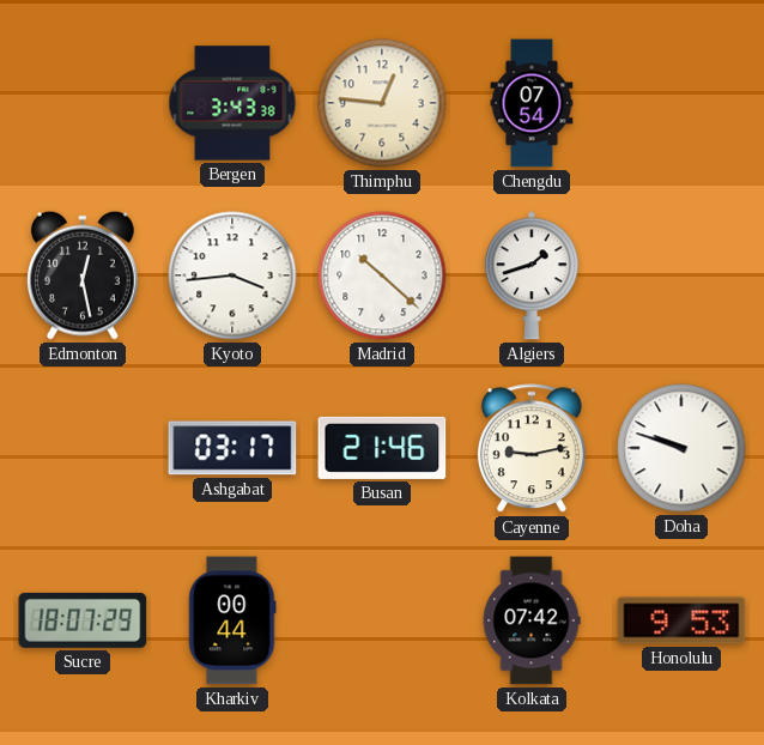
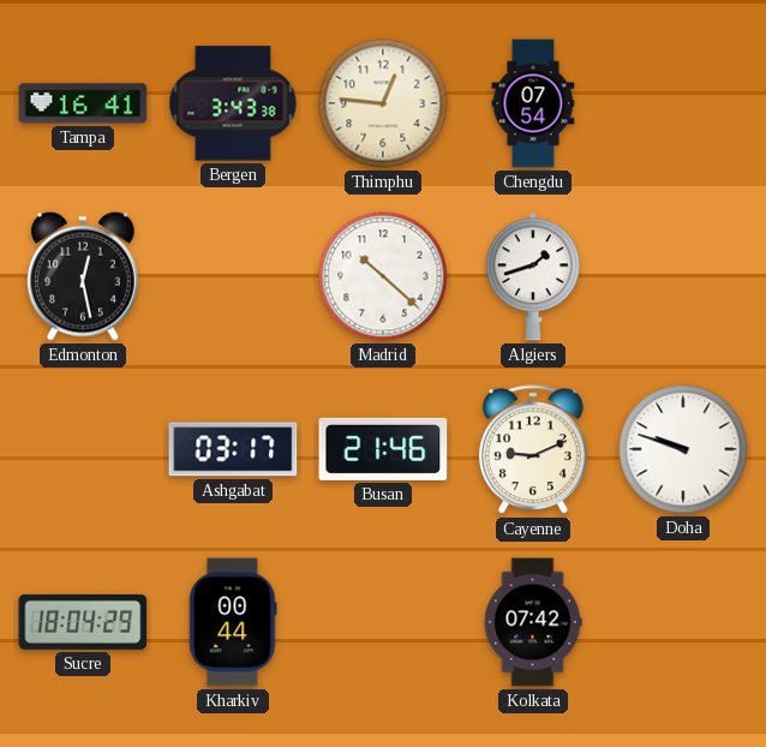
Tampa: none -> 16:41 (83, 103)
Kyoto: 3:44 -> none (232, 275)
Cayenne: 9:13 -> 9:11 (533, 450)
Sucre: 18:07 -> 18:04 (83, 622)
Honolulu: 9:53 -> none (681, 620)
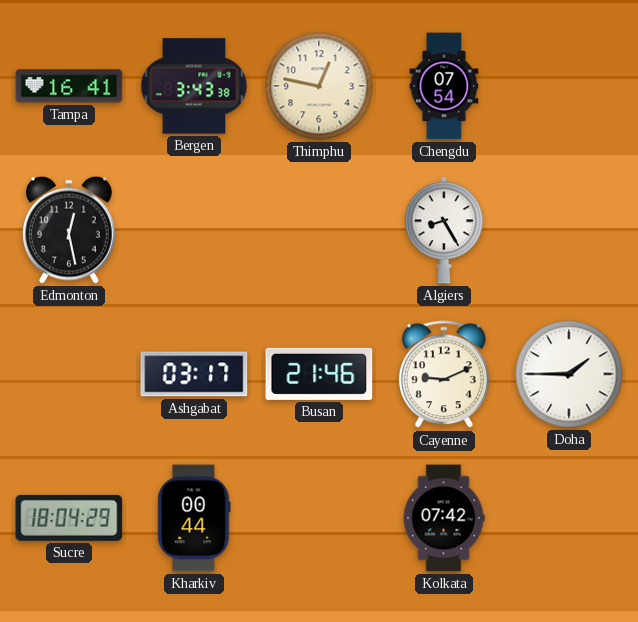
Thimphu: 12:46 -> 12:47 (319, 86)
Madrid: 10:22 -> none (383, 276)
Algiers: 1:42 -> 8:25 (444, 230)
Doha: 9:48 -> 1:45 (569, 374)
